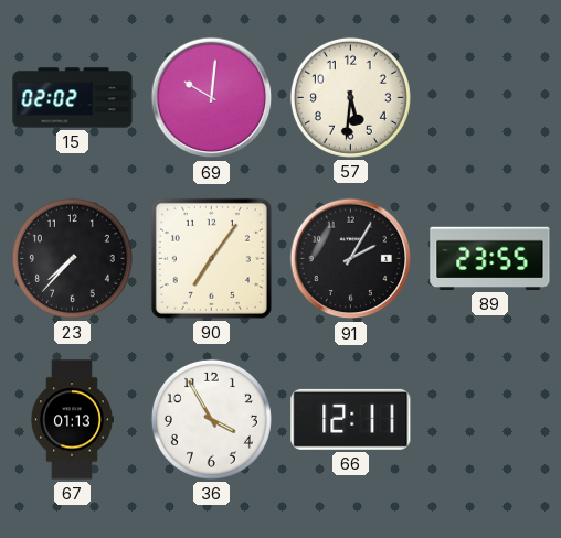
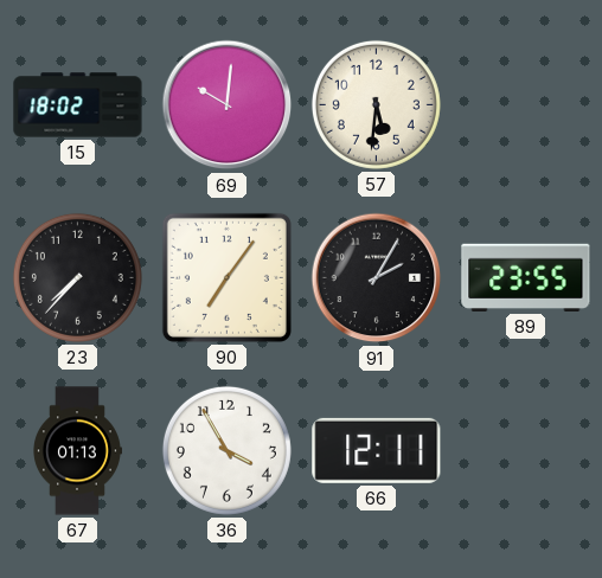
15: 02:02 -> 18:02 (78, 105)
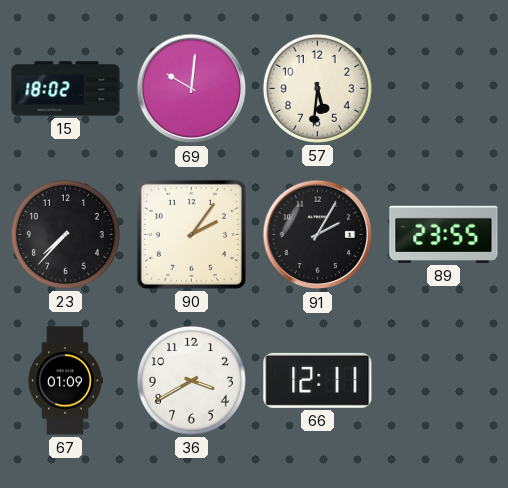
90: 7:06 -> 2:06 (191, 234)
67: 01:13 -> 01:09 (66, 381)
36: 3:55 -> 3:40 (191, 380)
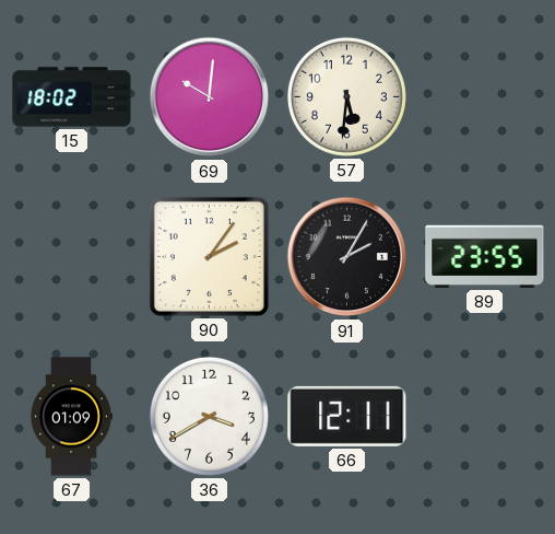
23: 7:37 -> none (65, 234)
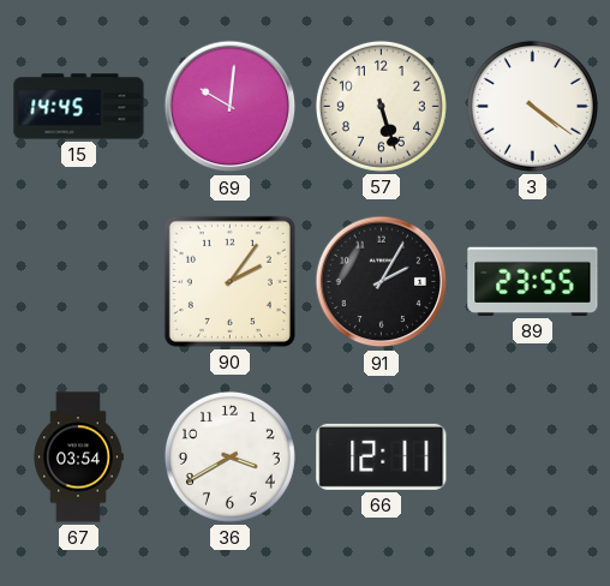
15: 18:02 -> 14:45 (79, 107)
57: 5:31 -> 5:27 (381, 106)
3: none -> 4:21 (532, 106)
67: 01:09 -> 03:54 (79, 458)
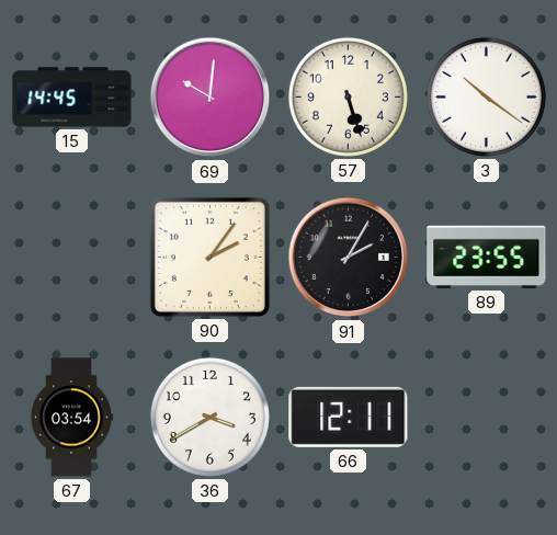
3: 4:21 -> 10:21 (486, 96)
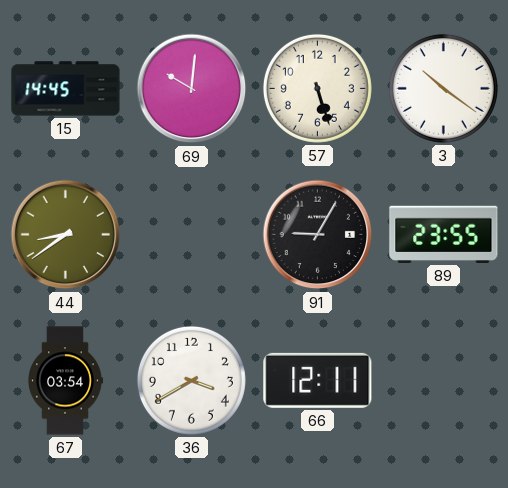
44: none -> 8:39 (66, 235)
90: 2:06 -> none (209, 257)
91: 2:05 -> 9:05 (318, 235)
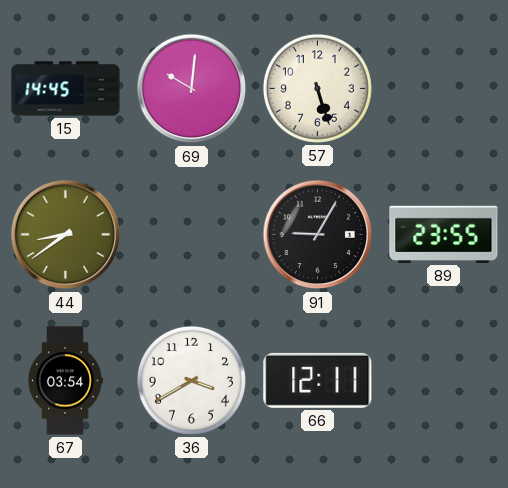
3: 10:21 -> none (443, 88)
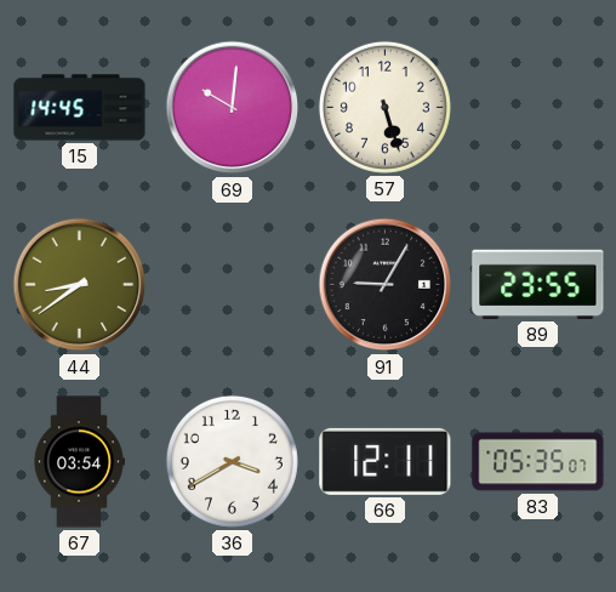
83: none -> 05:35 (538, 462)
